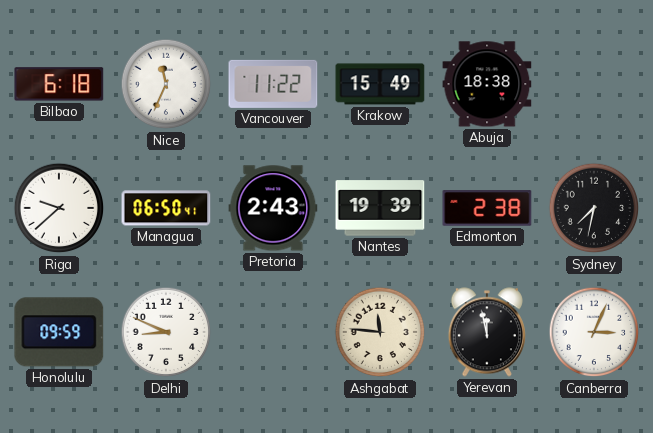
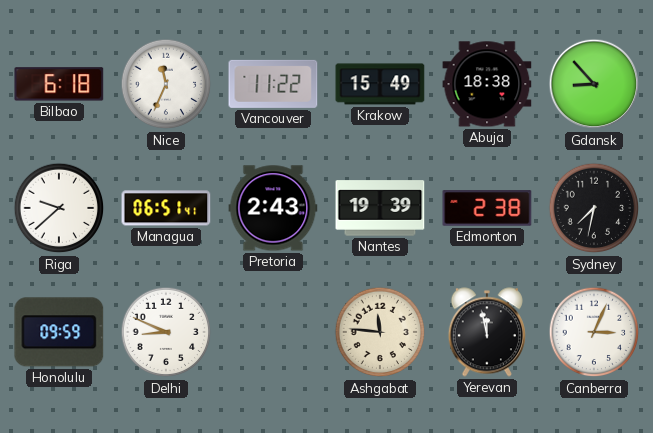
Gdansk: none -> 8:53 (594, 84)
Managua: 06:50 -> 06:51 (166, 208)
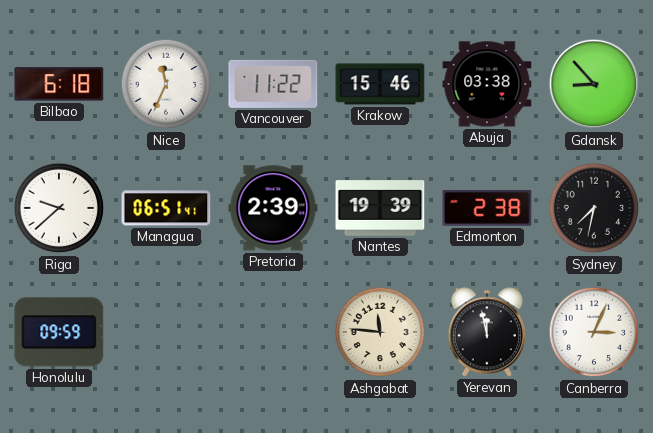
Krakow: 15:49 -> 15:46 (380, 84)
Abuja: 18:38 -> 03:38 (487, 84)
Pretoria: 2:43 -> 2:39 (273, 208)
Delhi: 8:49 -> none (166, 332)
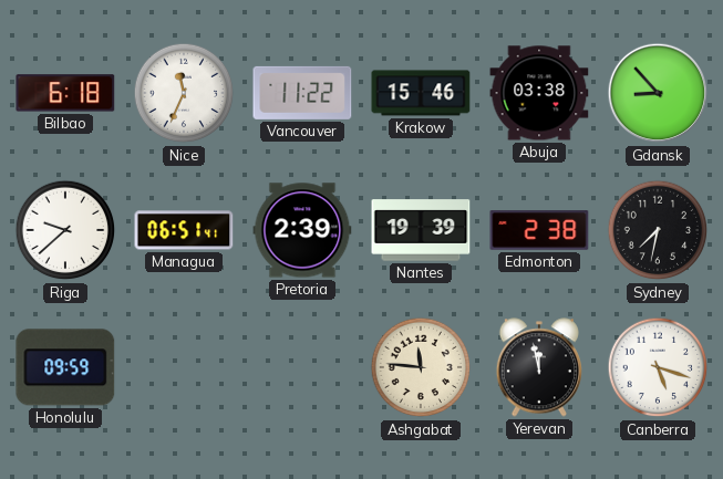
Canberra: 3:04 -> 5:18 (658, 367)
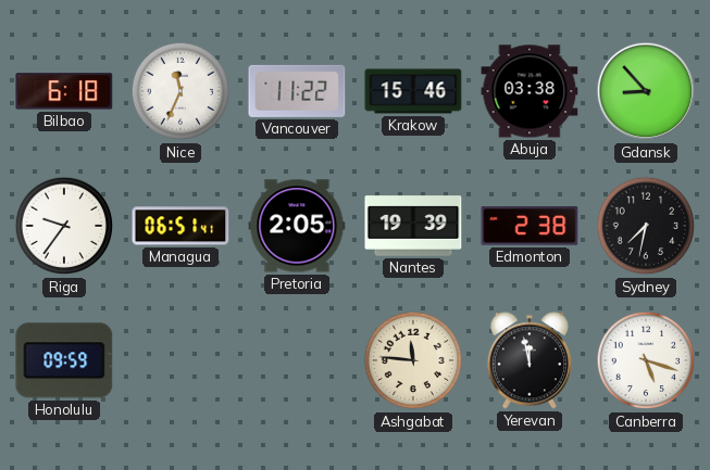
Riga: 9:38 -> 9:36 (64, 226)
Pretoria: 2:39 -> 2:05 (297, 226)
